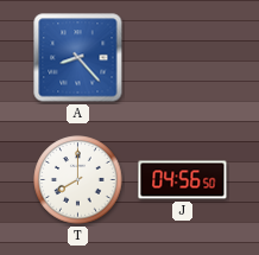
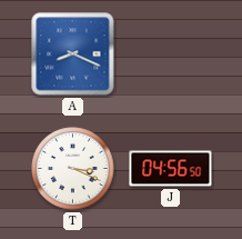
A: 8:23 -> 8:19 (73, 54)
T: 8:00 -> 3:19 (73, 169)
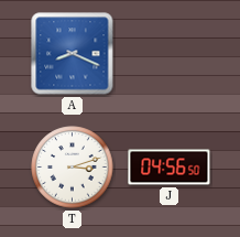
T: 3:19 -> 3:12 (73, 168)
